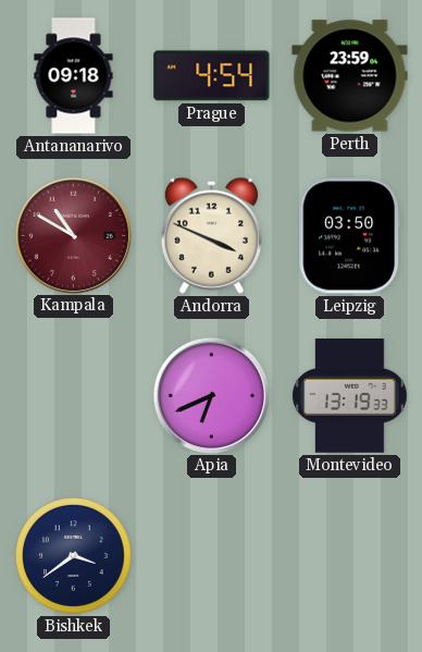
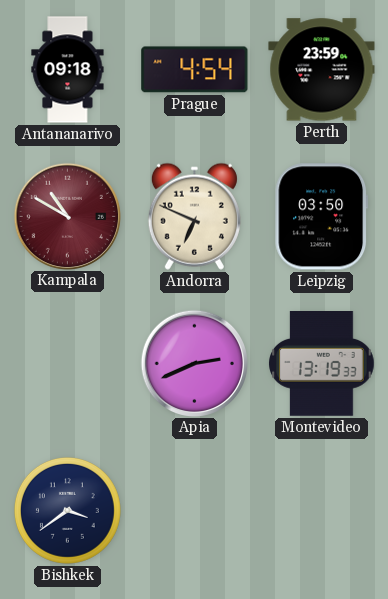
Andorra: 3:49 -> 6:49 (194, 216)
Apia: 6:41 -> 2:41 (194, 363)
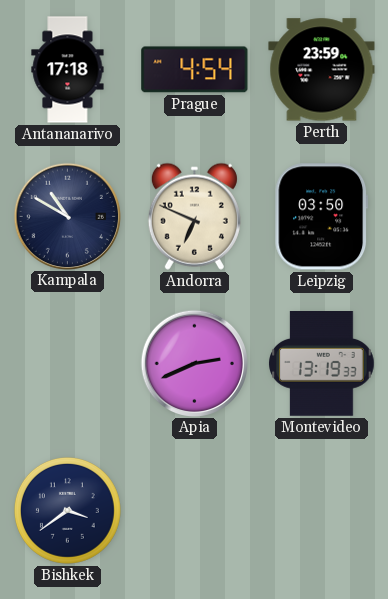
Antananarivo: 09:18 -> 17:18 (68, 70)
Kampala dial: burgundy -> navy (67, 216)
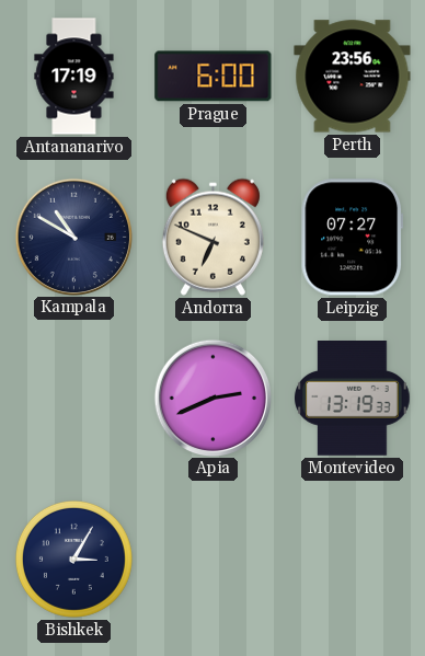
Antananarivo: 17:18 -> 17:19 (74, 77)
Prague: 4:54 -> 6:00 (214, 77)
Perth: 23:59 -> 23:56 (353, 77)
Leipzig: 03:50 -> 07:27 (353, 238)
Bishkek: 3:39 -> 3:05 (73, 559)
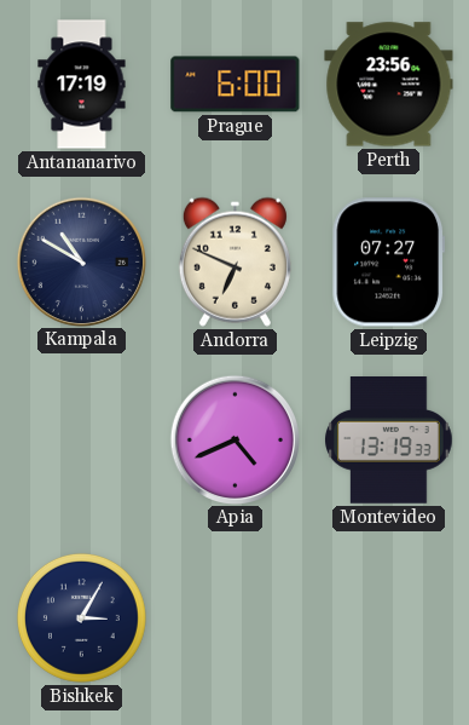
Apia: 2:41 -> 4:41 (234, 439)
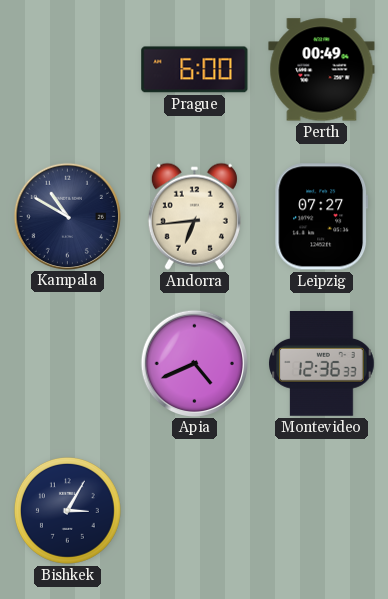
Antananarivo: 17:19 -> none (82, 85)
Perth: 23:56 -> 00:49 (322, 70)
Andorra: 6:49 -> 6:44 (194, 216)
Montevideo: 13:19 -> 12:36 (322, 364)
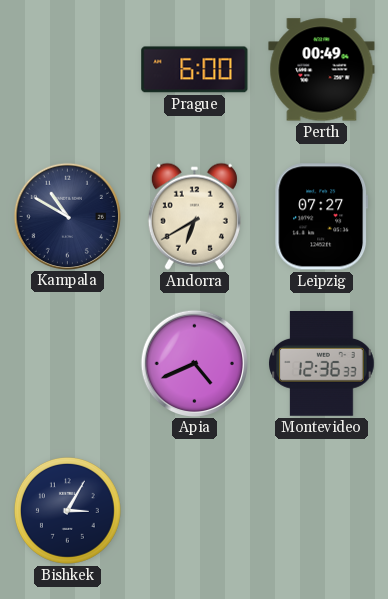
Andorra: 6:44 -> 6:40 (194, 216)
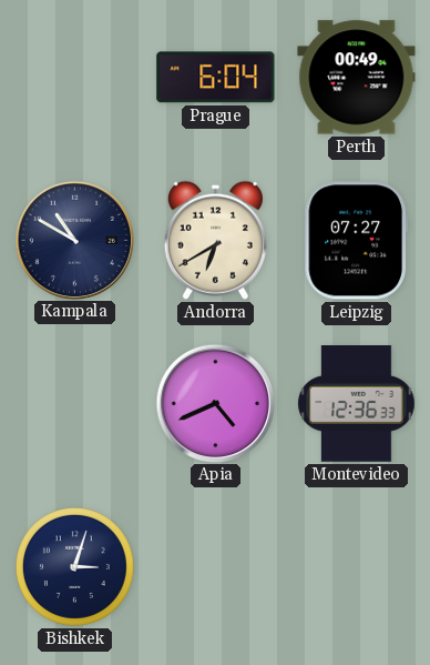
Prague: 6:00 -> 6:04 (216, 78)
Bishkek: 3:05 -> 3:03 (74, 566)
